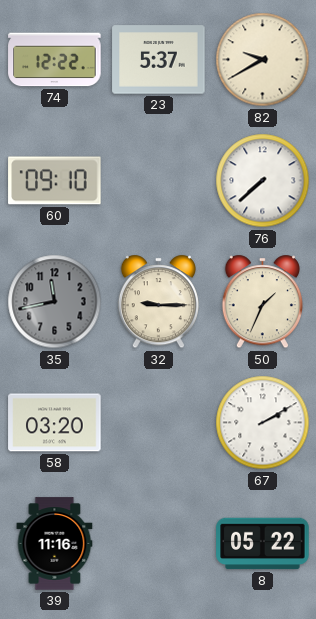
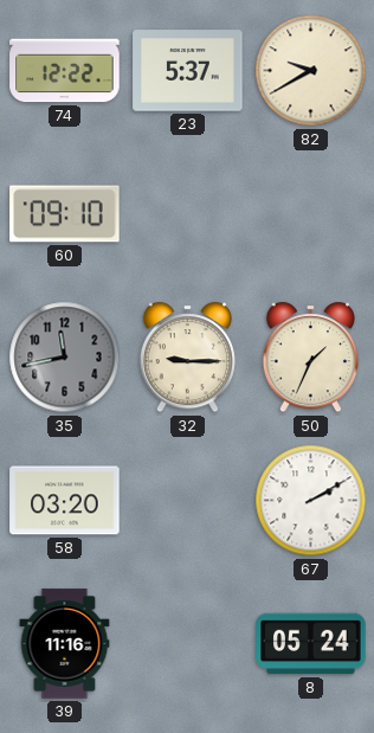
76: 7:38 -> none (263, 181)
8: 05:22 -> 05:24 (311, 644)
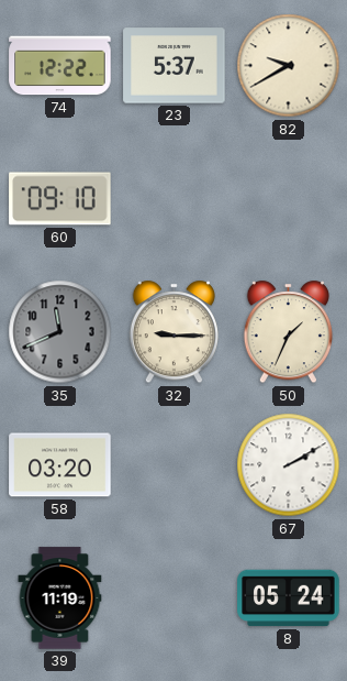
35: 11:43 -> 11:41 (60, 332)
39: 11:16 -> 11:19 (60, 598)
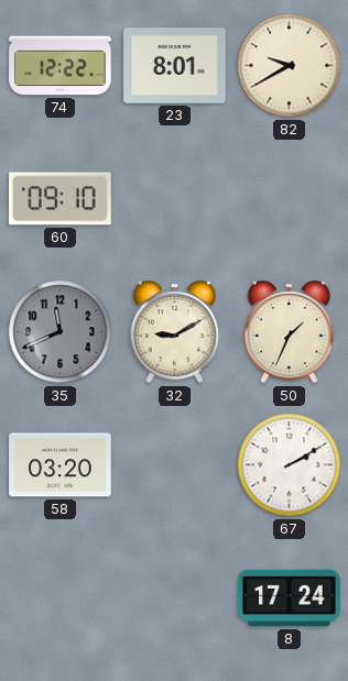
23: 5:37 -> 8:01 (175, 66)
32: 9:15 -> 9:10 (174, 332)
39: 11:19 -> none (60, 598)
8: 05:24 -> 17:24 (290, 598)
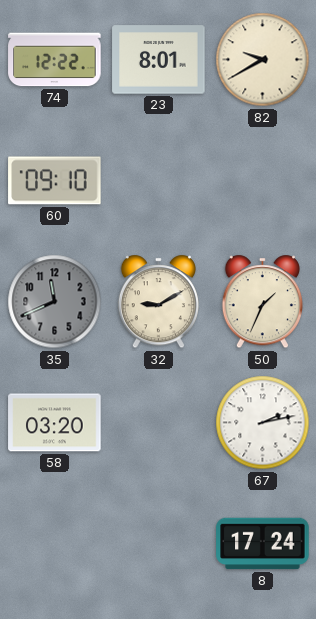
67: 2:10 -> 2:13 (263, 423)
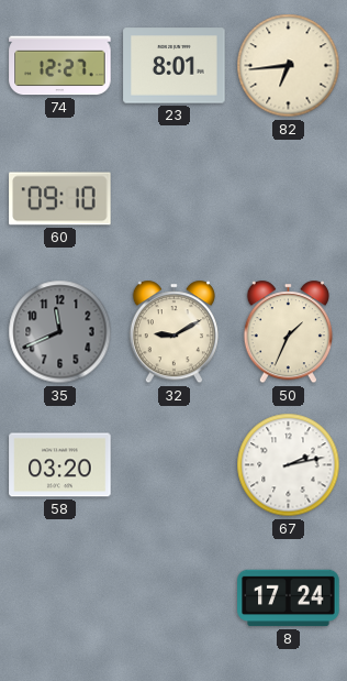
74: 12:22 -> 12:27 (60, 66)
82: 9:40 -> 6:44 (289, 66)
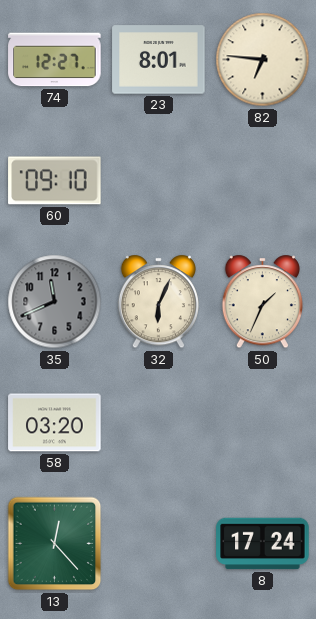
82: 6:44 -> 6:46 (263, 60)
32: 9:10 -> 6:04 (158, 302)
67: 2:13 -> none (289, 465)
13: none -> 12:23 (55, 544)
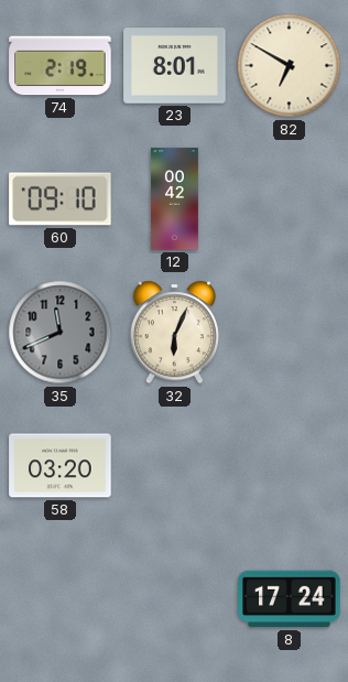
74: 12:27 -> 2:19 (61, 66)
82: 6:46 -> 6:50 (290, 66)
12: none -> 00:42 (175, 199)
50: 1:34 -> none (262, 302)
13: 12:23 -> none (55, 544)
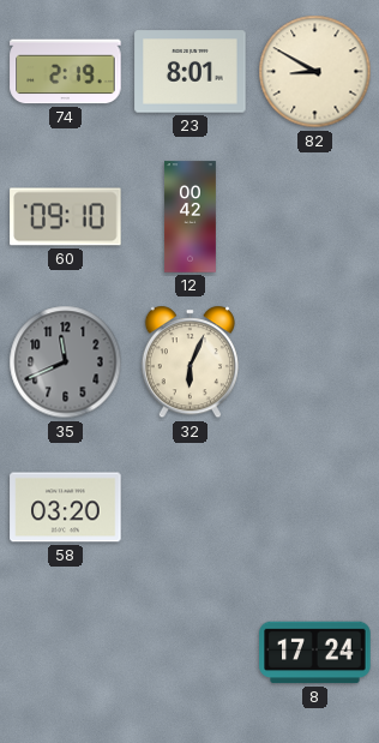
82: 6:50 -> 8:50 (315, 72)
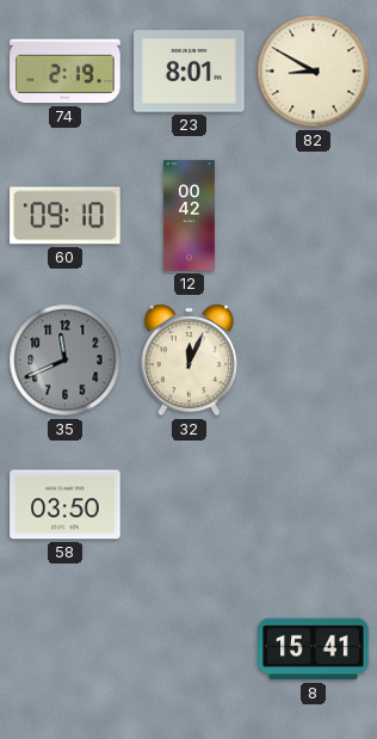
32: 6:04 -> 12:04 (188, 361)
58: 03:20 -> 03:50 (66, 505)
8: 17:24 -> 15:41 (314, 649)
